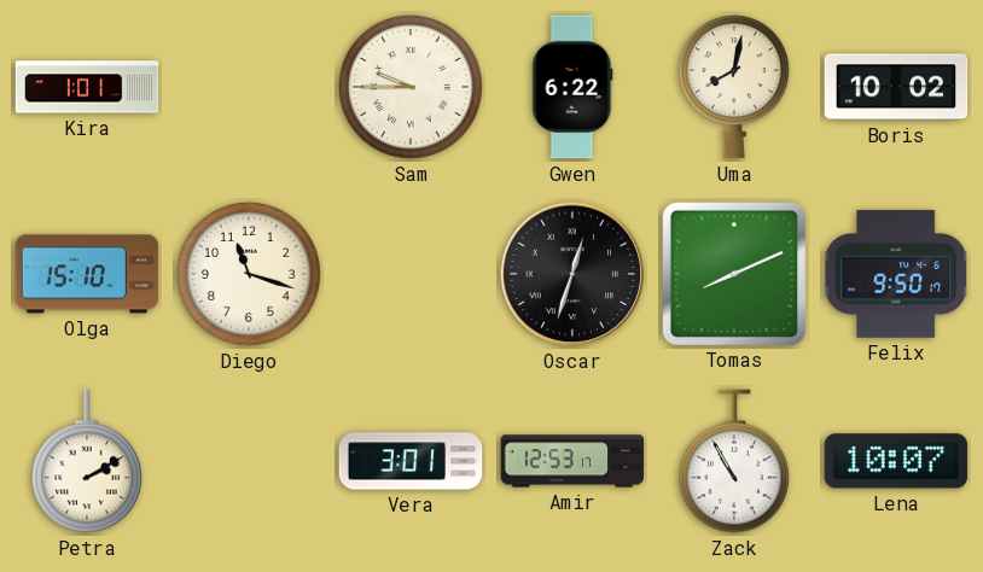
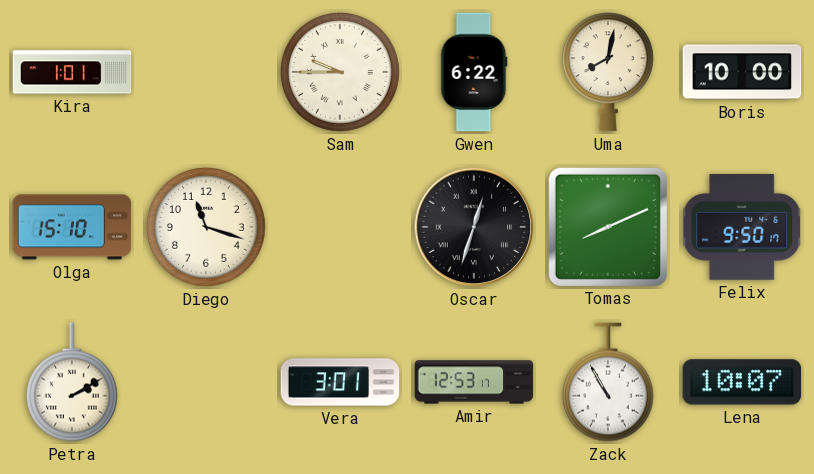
Boris: 10:02 -> 10:00 (742, 72)
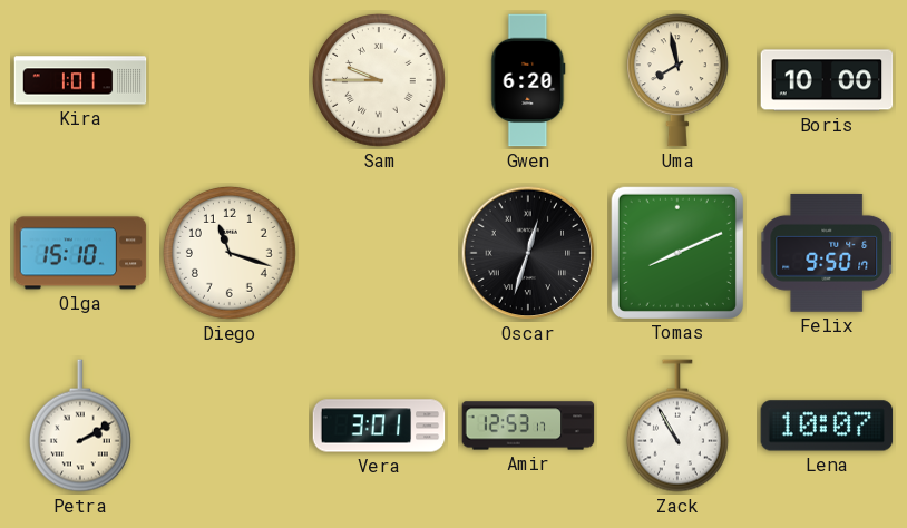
Gwen: 6:22 -> 6:20 (528, 80)
Uma: 8:02 -> 7:58 (677, 80)
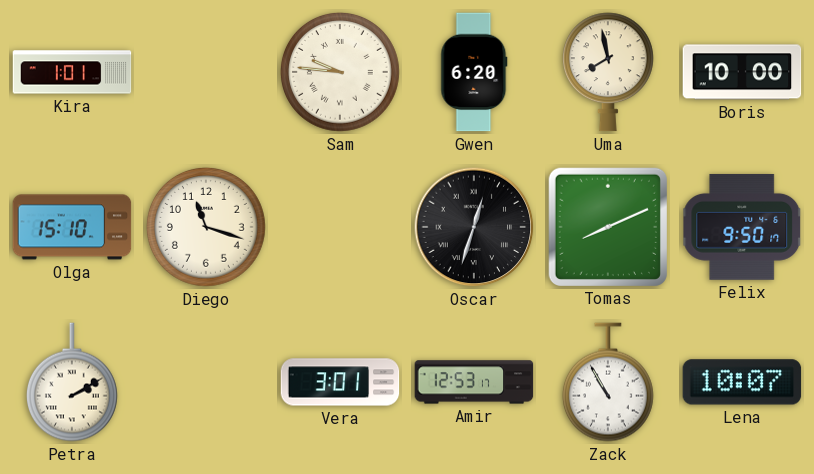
Sam: 9:45 -> 9:46 (341, 73)
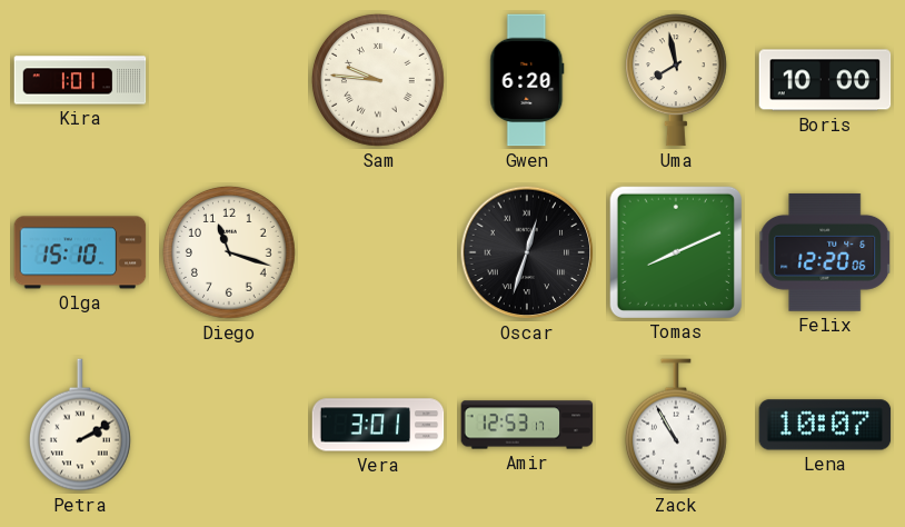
Felix: 9:50 -> 12:20 (825, 252)
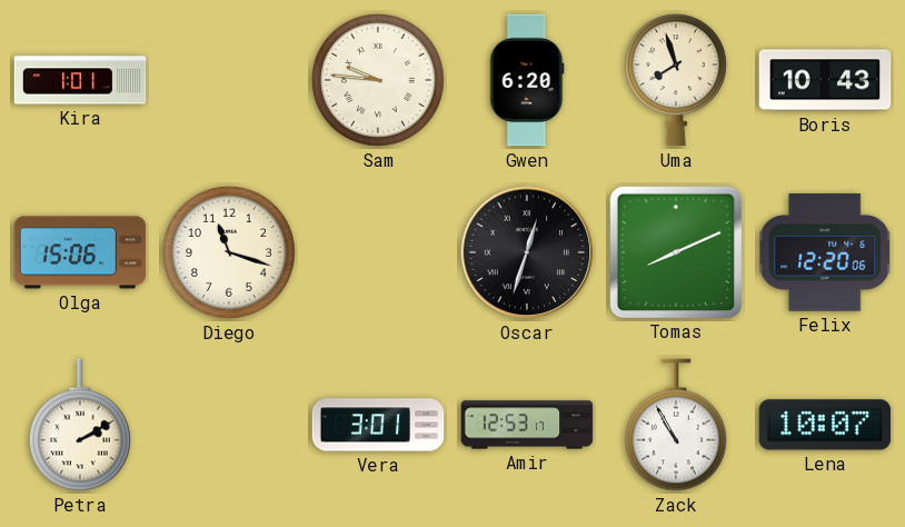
Uma: 7:58 -> 7:57 (676, 80)
Boris: 10:00 -> 10:43 (825, 80)
Olga: 15:10 -> 15:06 (80, 252)
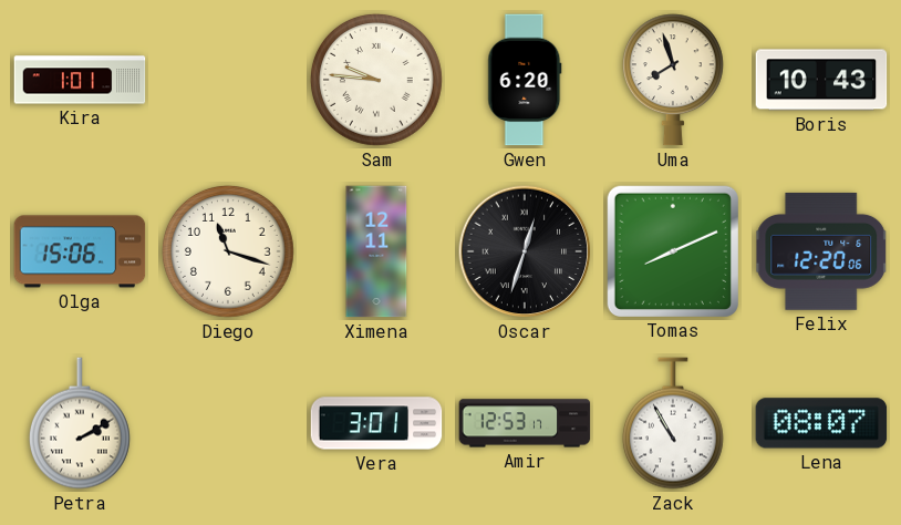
Ximena: none -> 12:11 (376, 251)
Lena: 10:07 -> 08:07 (821, 423)
